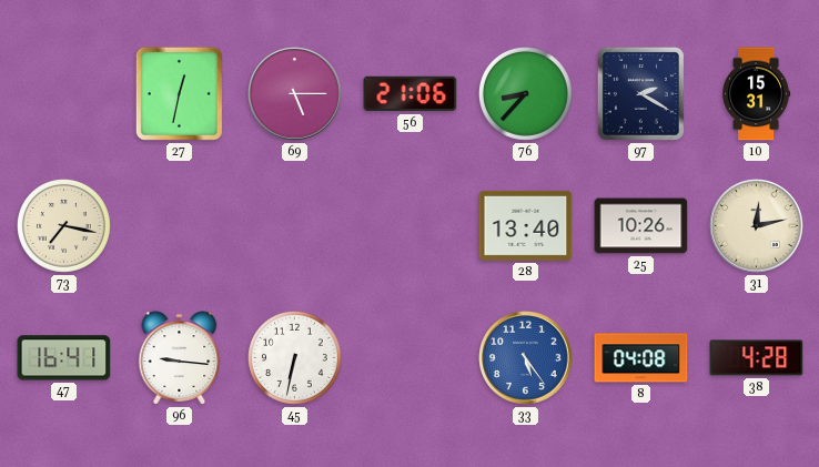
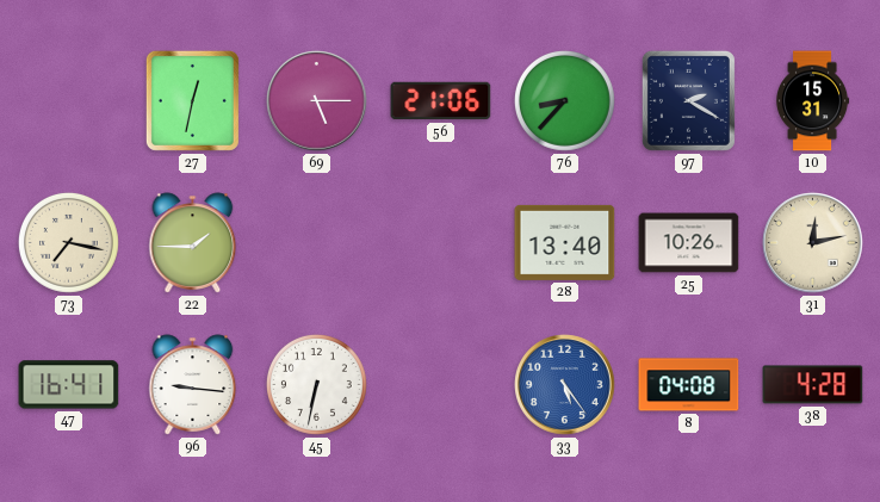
22: none -> 1:45 (193, 243)
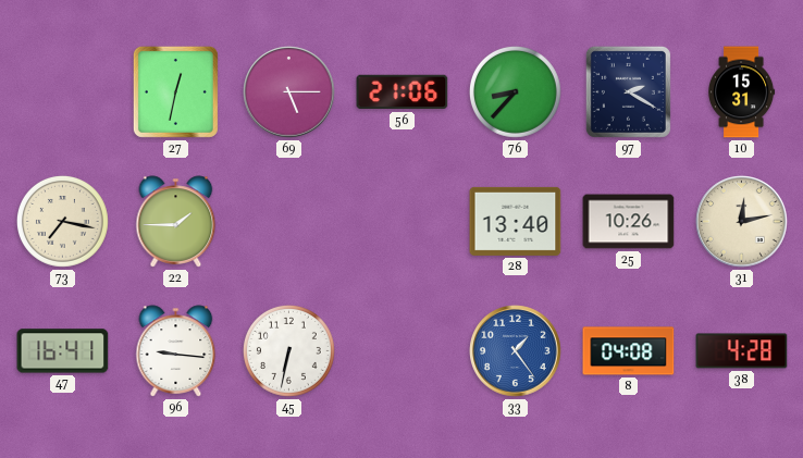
33: 5:24 -> 1:24 (516, 351)
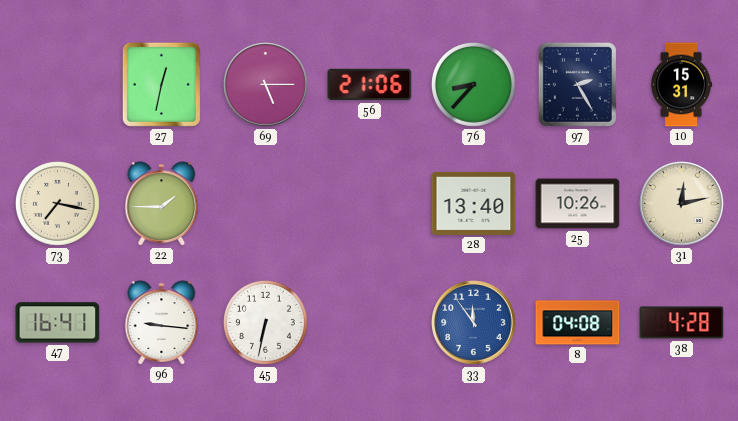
97: 2:20 -> 2:25 (577, 84)
33: 1:24 -> 11:54 (474, 323)
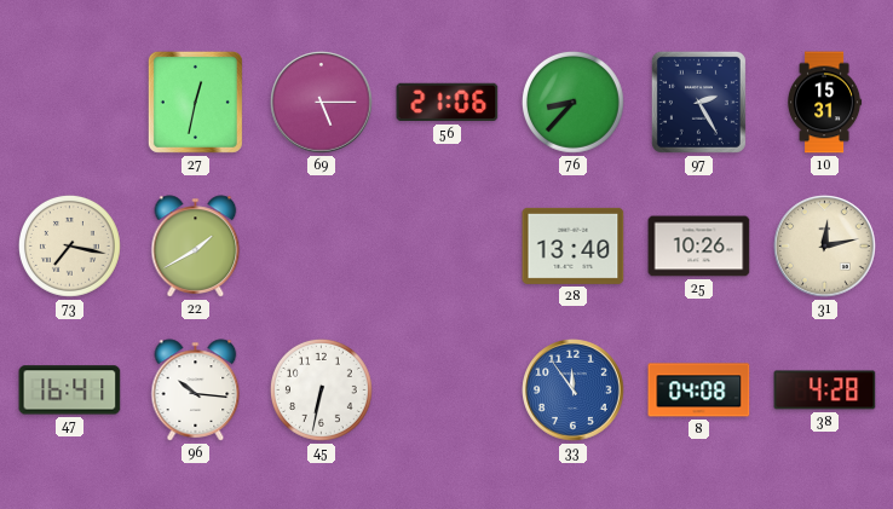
22: 1:45 -> 1:40 (196, 247)
96: 9:16 -> 10:16 (196, 391)
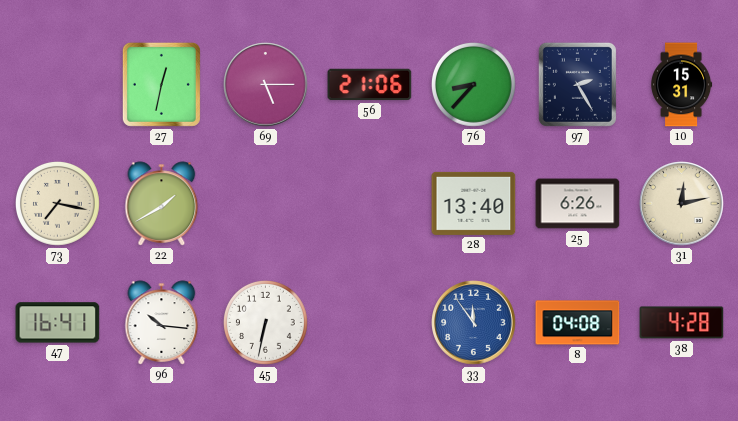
25: 10:26 -> 6:26 (578, 204)
